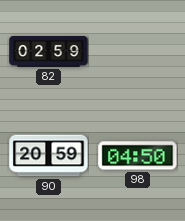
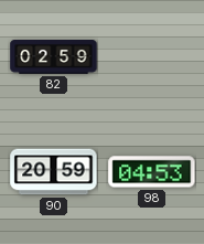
98: 04:50 -> 04:53 (152, 172)
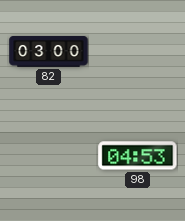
82: 02:59 -> 03:00 (49, 52)
90: 20:59 -> none (54, 172)
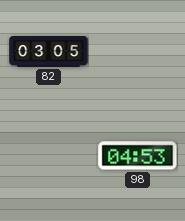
82: 03:00 -> 03:05 (49, 52)
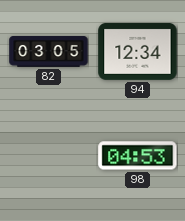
94: none -> 12:34 (138, 51)
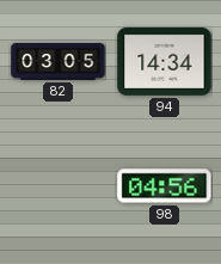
94: 12:34 -> 14:34 (165, 61)
98: 04:53 -> 04:56 (165, 186)
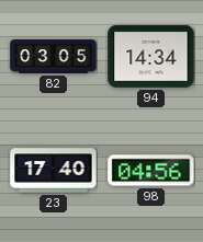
23: none -> 17:40 (54, 171)
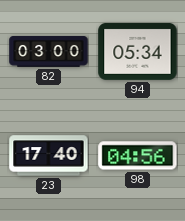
82: 03:05 -> 03:00 (49, 52)
94: 14:34 -> 05:34 (138, 51)
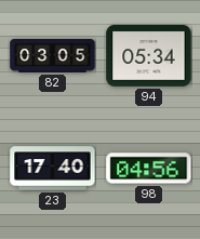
82: 03:00 -> 03:05 (53, 56)
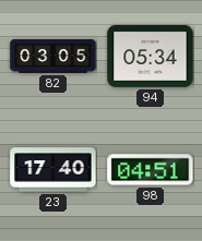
98: 04:56 -> 04:51 (151, 170)
